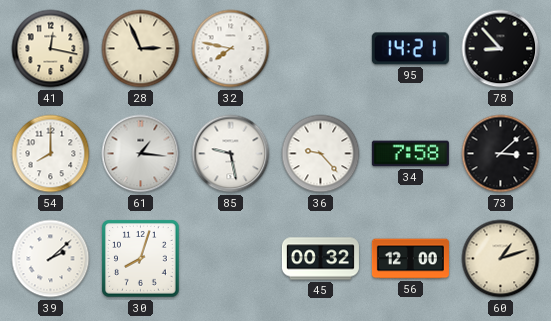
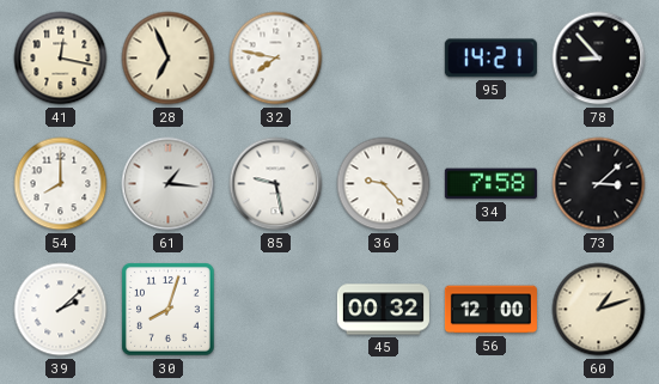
28: 2:56 -> 6:56 (169, 59)
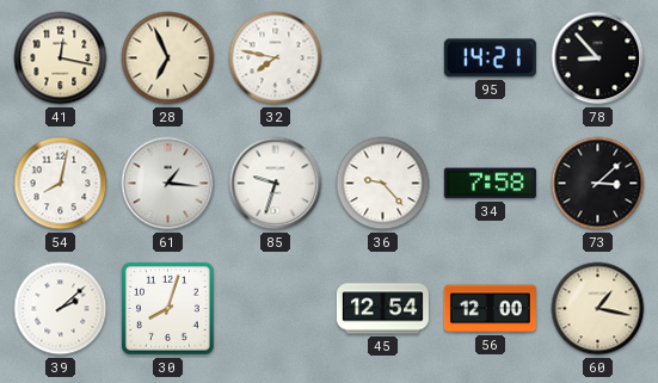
54: 8:00 -> 8:02 (61, 184)
85: 9:28 -> 9:33 (276, 184)
45: 00:32 -> 12:54 (382, 309)
60: 1:12 -> 1:17 (598, 309)
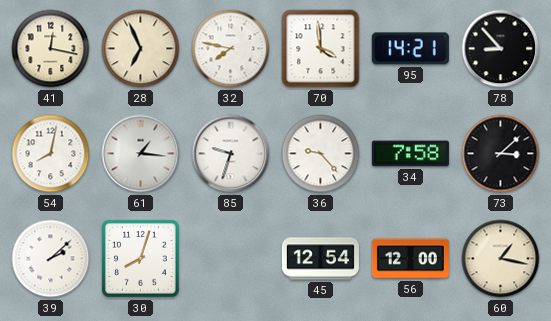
70: none -> 3:59 (321, 49)
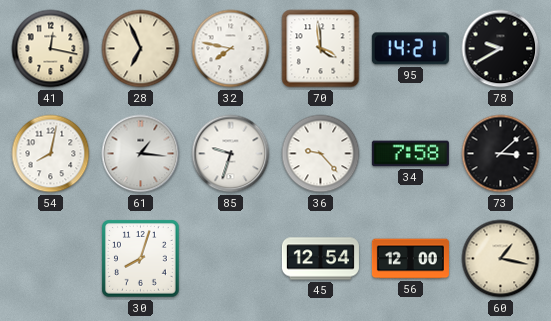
78: 8:53 -> 9:40 (501, 49)
39: 2:08 -> none (51, 259)
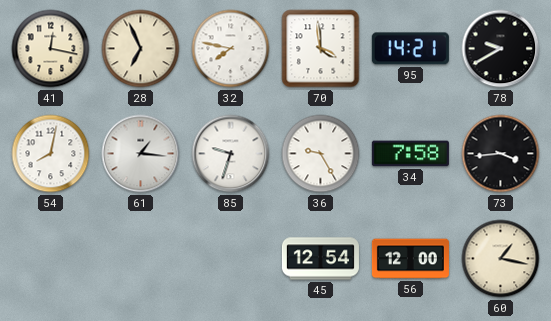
36: 9:23 -> 9:25 (321, 154)
73: 3:08 -> 3:44 (501, 154)
30: 8:03 -> none (141, 259)
